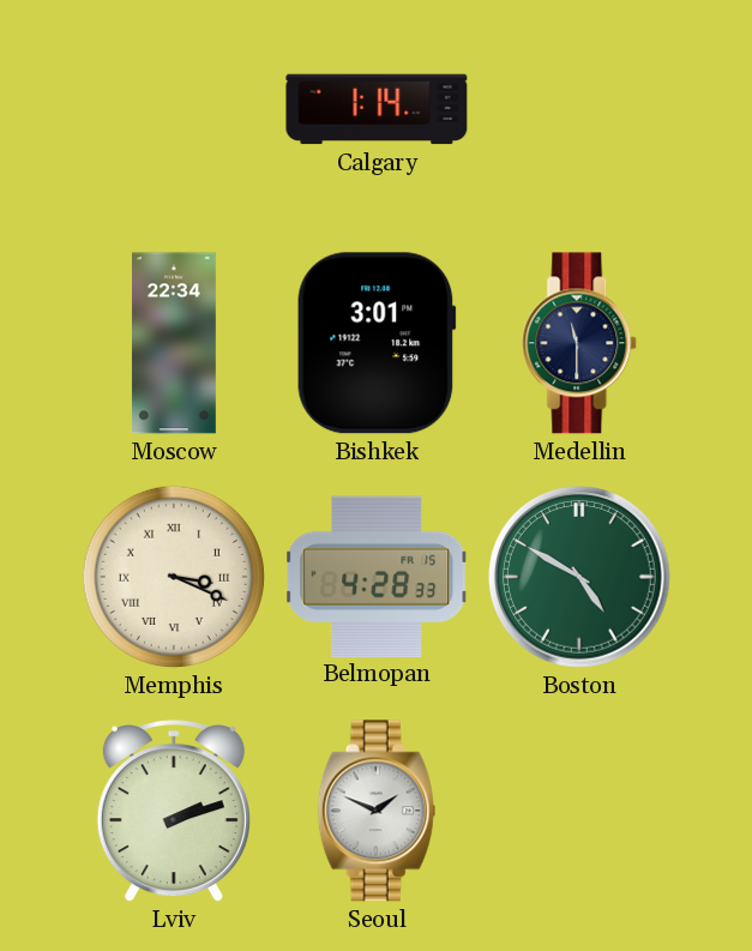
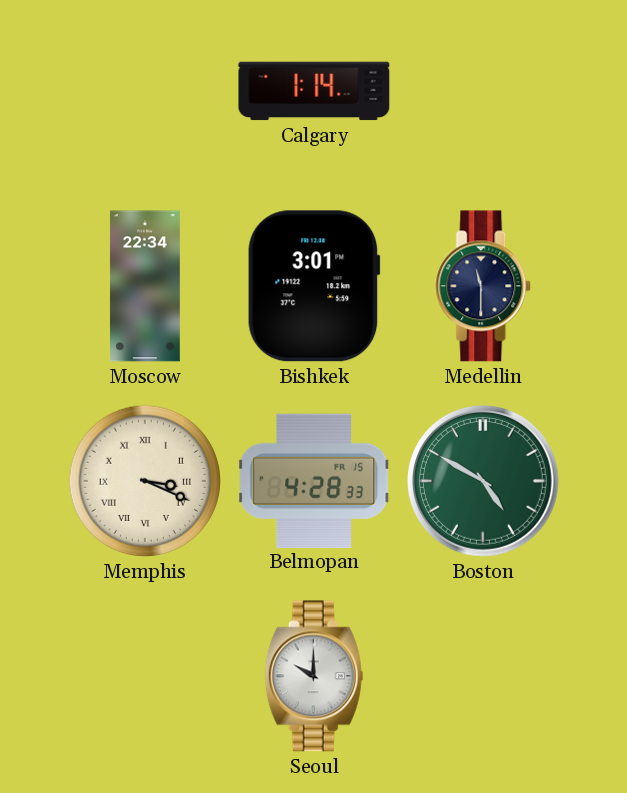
Lviv: 2:12 -> none (174, 812)
Seoul: 1:49 -> 10:00 (314, 676)
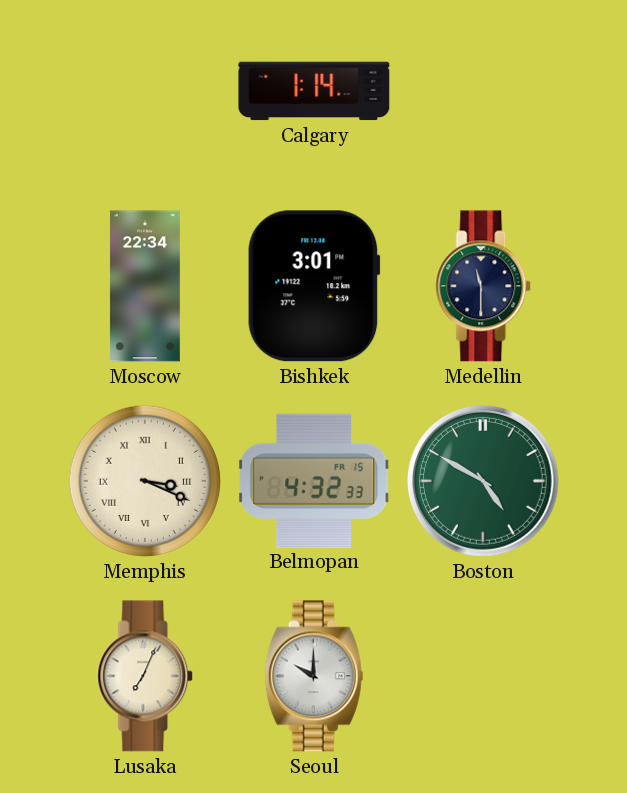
Belmopan: 4:28 -> 4:32 (315, 480)
Lusaka: none -> 7:04 (146, 676)
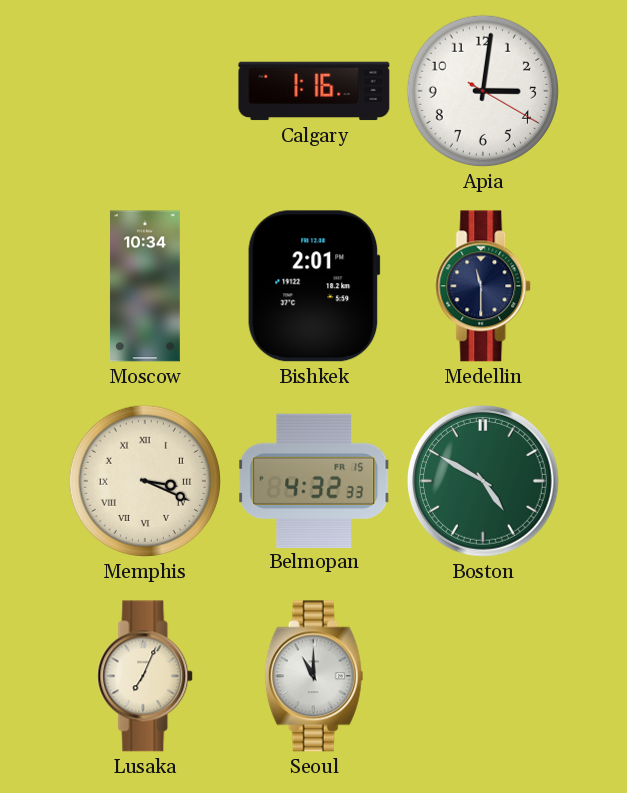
Calgary: 1:14 -> 1:16 (314, 91)
Apia: none -> 3:01 (483, 91)
Moscow: 22:34 -> 10:34 (145, 286)
Bishkek: 3:01 -> 2:01 (314, 286)
Seoul: 10:00 -> 11:00 (314, 676)
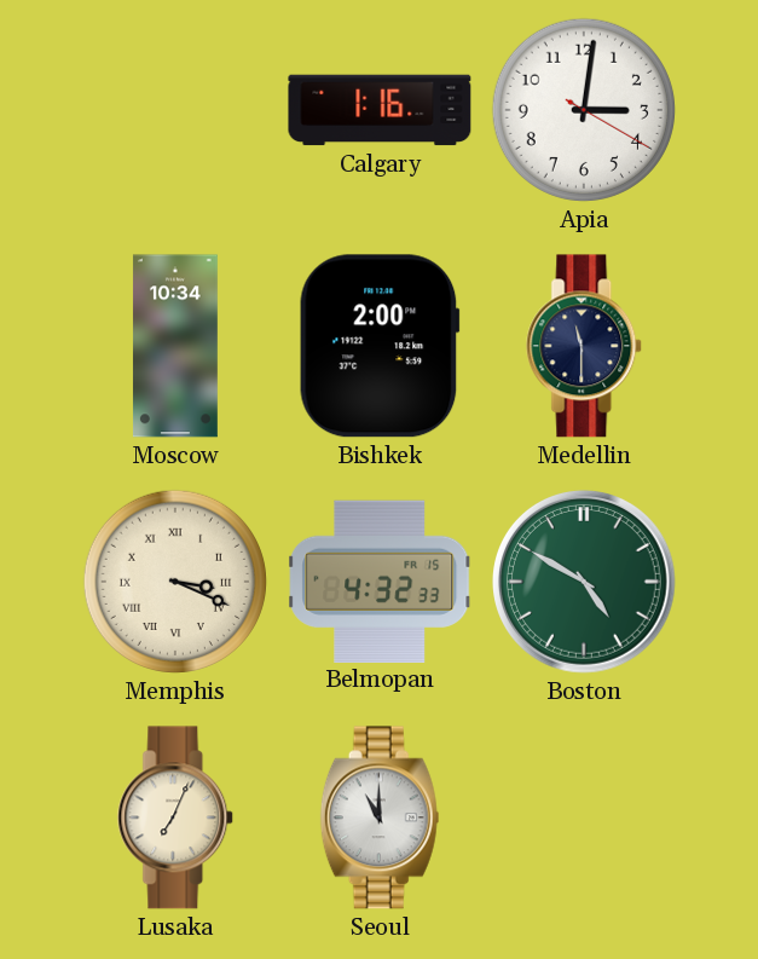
Bishkek: 2:01 -> 2:00 (380, 346)
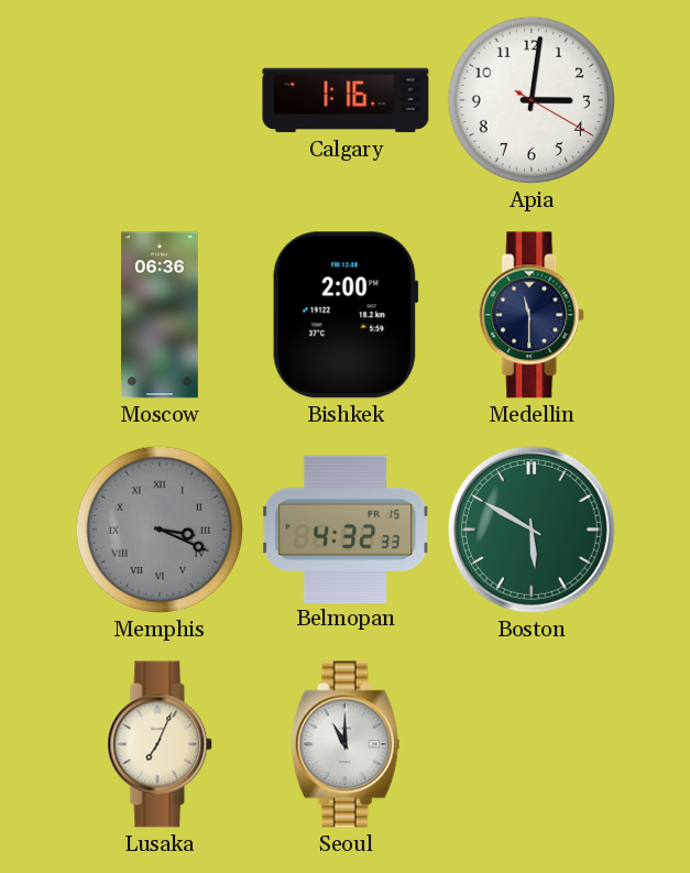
Moscow: 10:34 -> 06:36 (160, 315)
Memphis dial: cream -> grey (160, 530)
Boston: 4:50 -> 5:50 (533, 531)
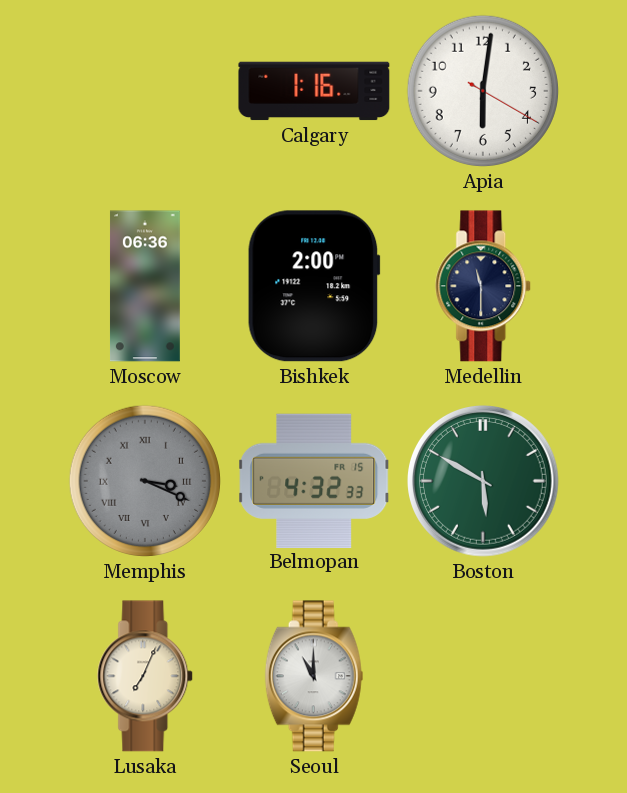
Apia: 3:01 -> 6:01 (483, 91)
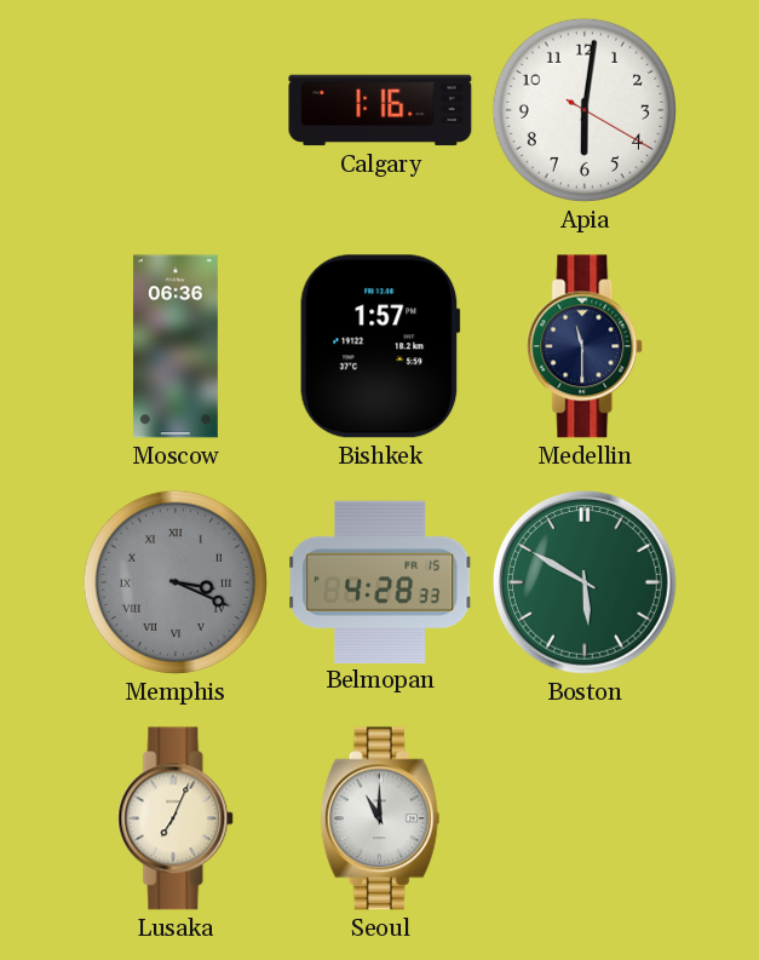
Bishkek: 2:00 -> 1:57 (380, 346)
Belmopan: 4:32 -> 4:28 (381, 581)
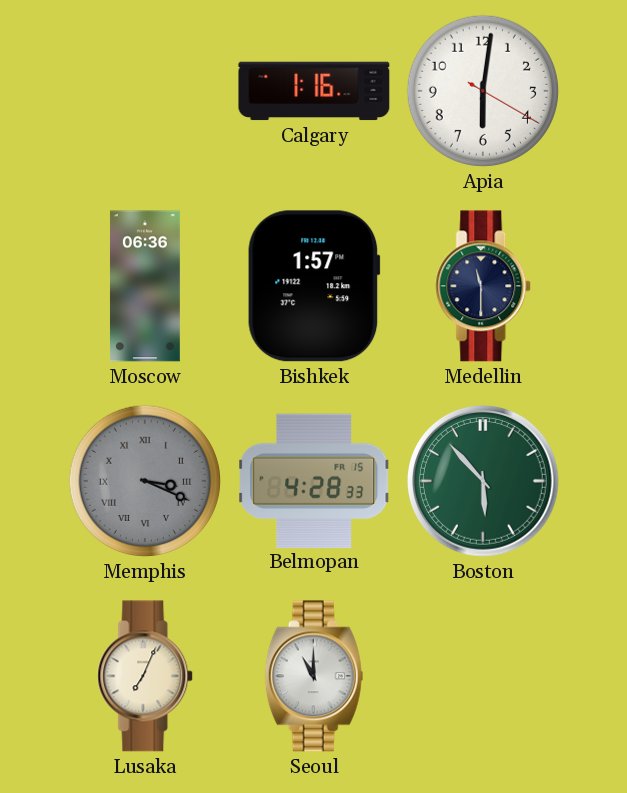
Boston: 5:50 -> 5:53 (484, 482)
